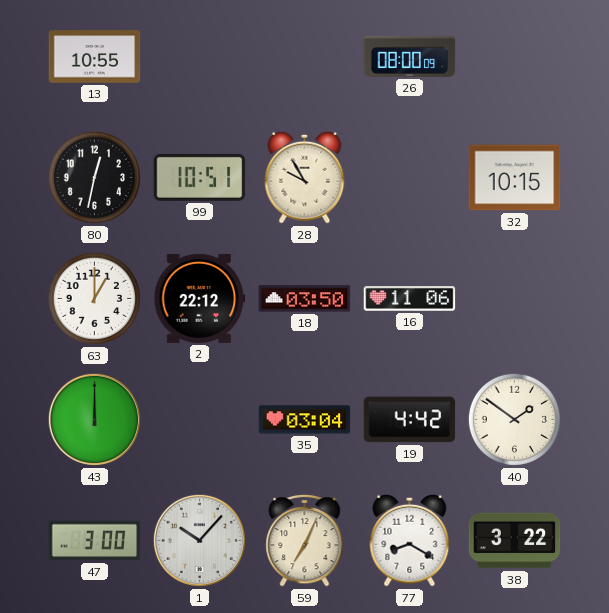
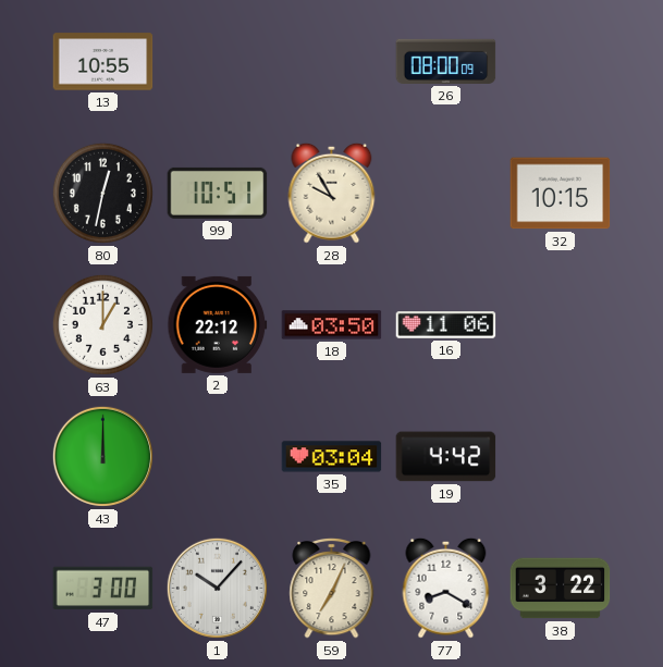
40: 1:51 -> none (514, 419)
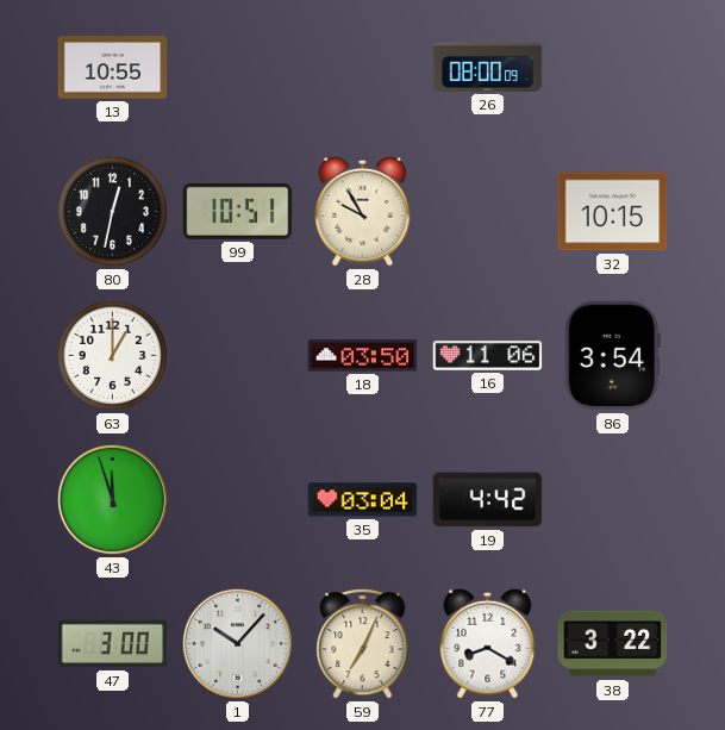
2: 22:12 -> none (218, 324)
86: none -> 3:54 (612, 356)
43: 12:00 -> 11:57 (112, 499)
